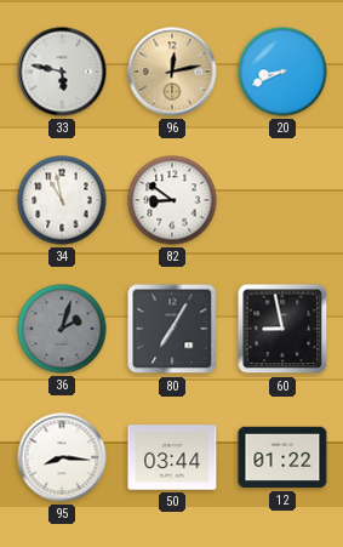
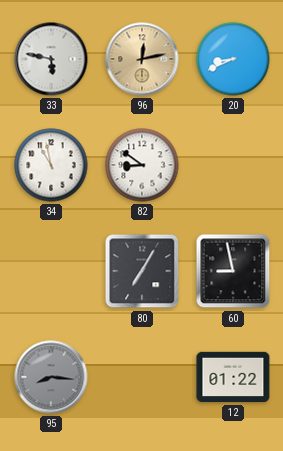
36: 2:03 -> none (62, 329)
95 dial: white -> grey (51, 377)
50: 03:44 -> none (172, 457)
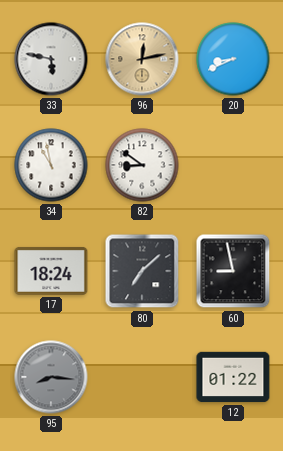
17: none -> 18:24 (51, 271)
80: 7:05 -> 7:08 (142, 271)
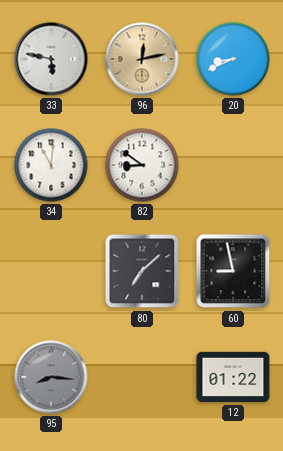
34: 10:58 -> 11:01 (51, 165)
17: 18:24 -> none (51, 271)
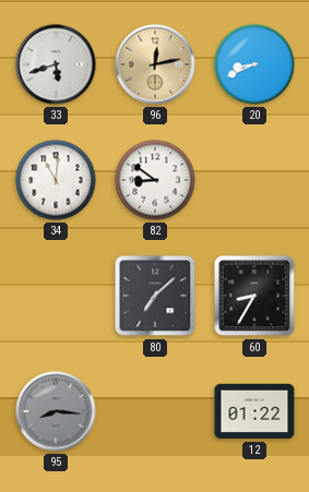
33: 5:47 -> 5:42 (56, 64)
60: 8:58 -> 8:35 (254, 296)
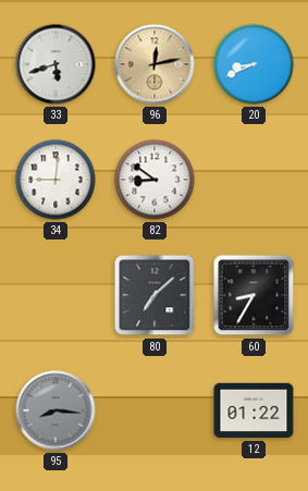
34: 11:01 -> 9:01 (56, 180)
